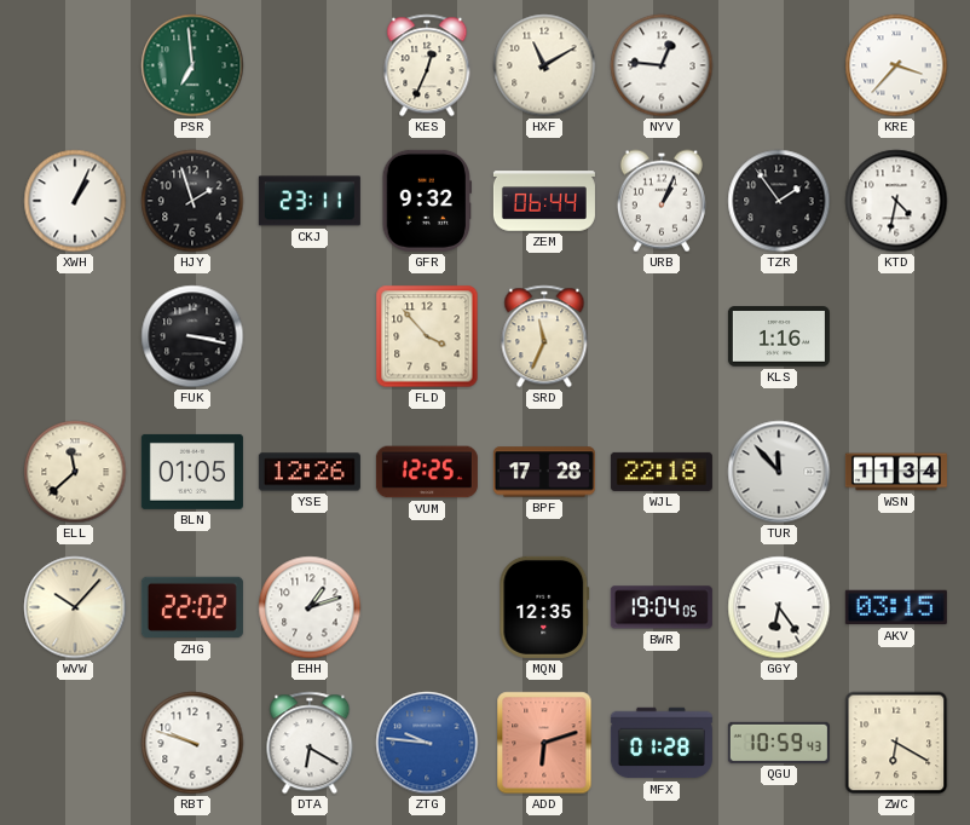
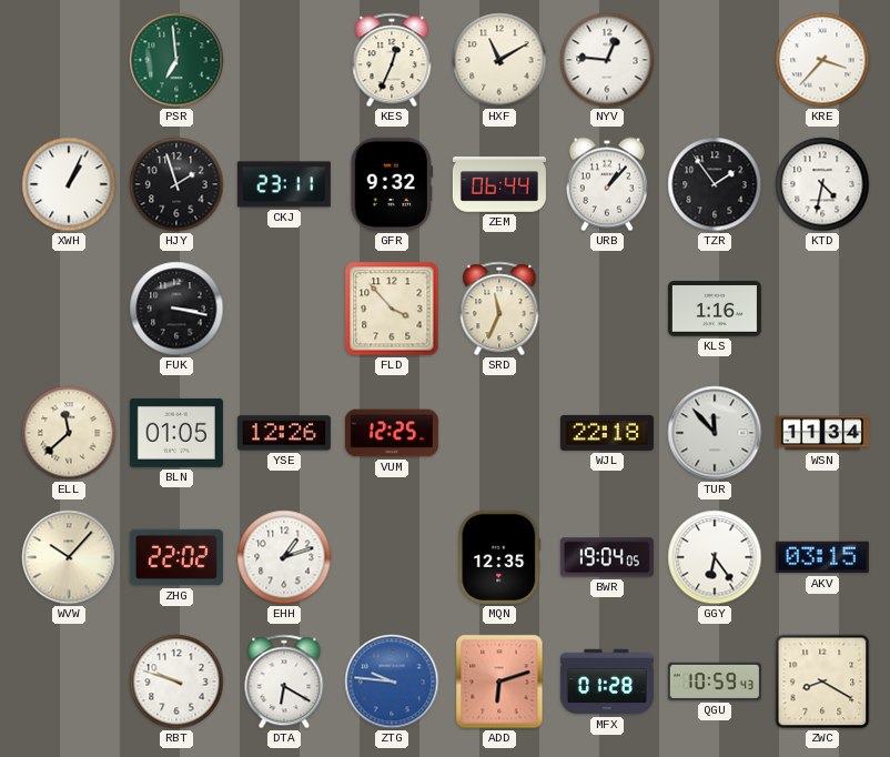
URB: 1:04 -> 1:07 (607, 184)
BPF: 17:28 -> none (544, 472)
ZWC: 6:20 -> 8:20 (822, 682)
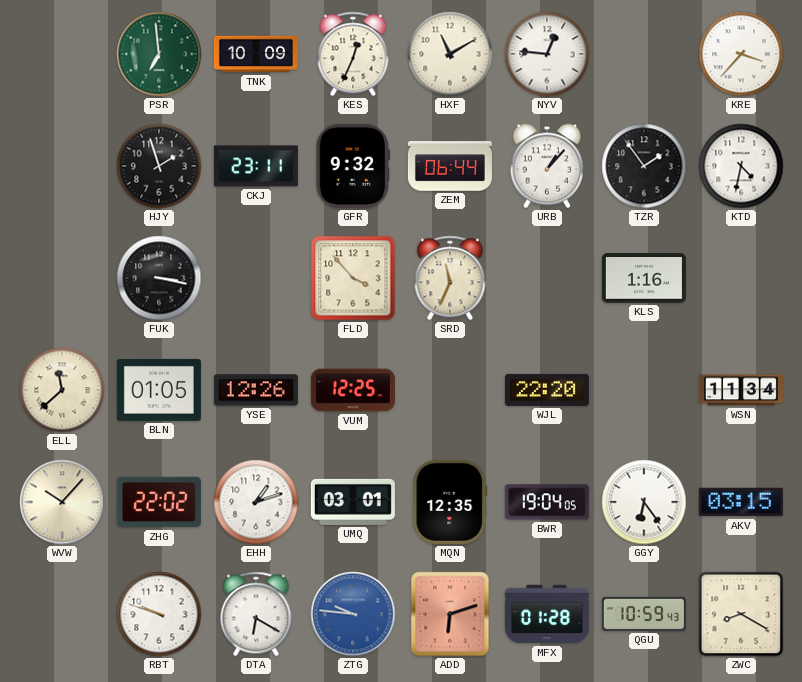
TNK: none -> 10:09 (256, 54)
XWH: 1:04 -> none (69, 184)
WJL: 22:18 -> 22:20 (547, 390)
TUR: 11:53 -> none (715, 433)
UMQ: none -> 03:01 (353, 502)
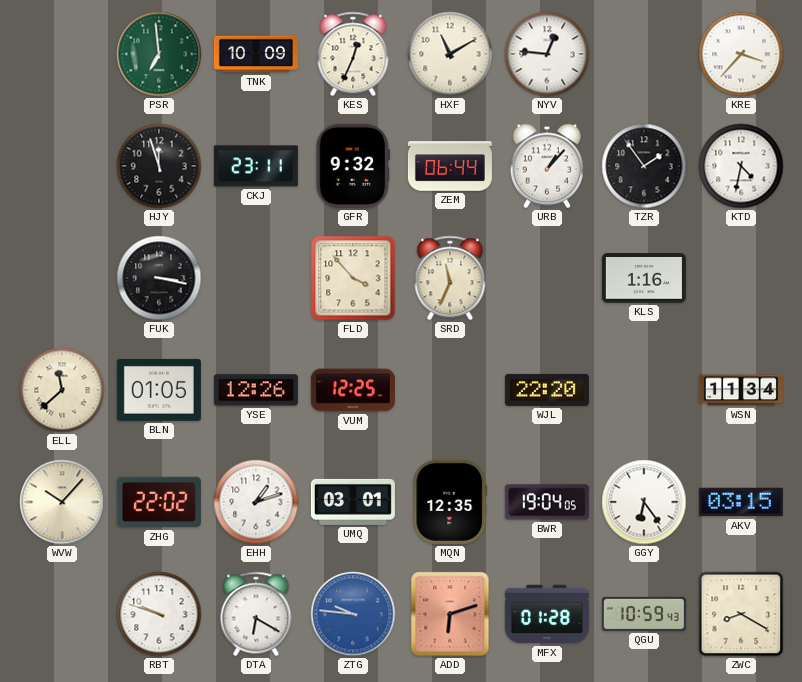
HJY: 1:57 -> 11:57 (159, 166)
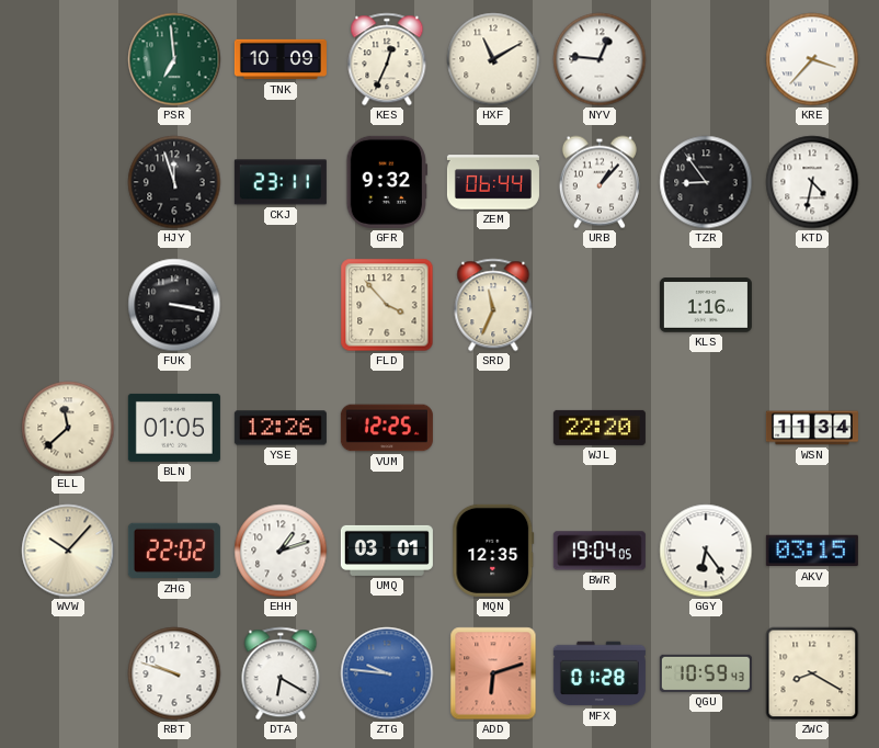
TZR: 1:54 -> 8:54 (706, 182)
